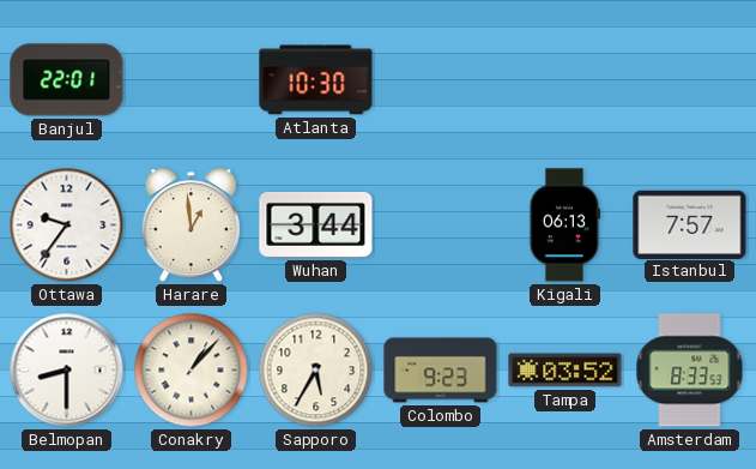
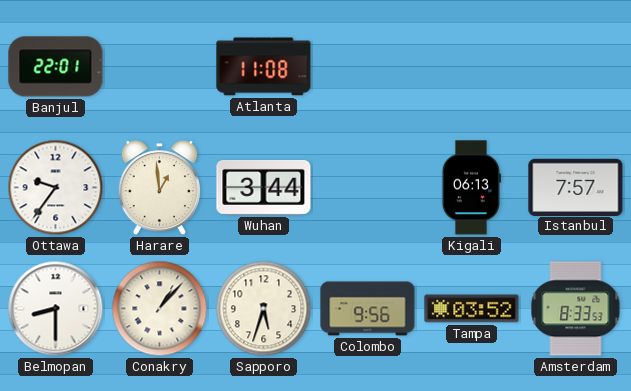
Atlanta: 10:30 -> 11:08 (264, 67)
Sapporo: 5:35 -> 5:33 (264, 309)
Colombo: 9:23 -> 9:56 (368, 309)
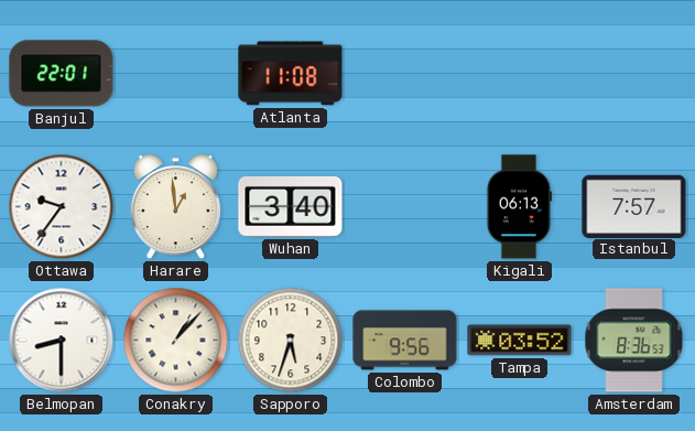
Wuhan: 3:44 -> 3:40 (291, 206)
Amsterdam: 8:33 -> 8:36 (634, 341)
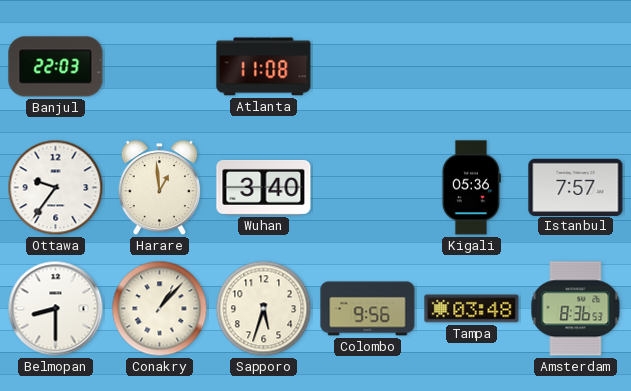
Banjul: 22:01 -> 22:03 (56, 67)
Kigali: 06:13 -> 05:36 (471, 188)
Tampa: 03:52 -> 03:48 (472, 309)
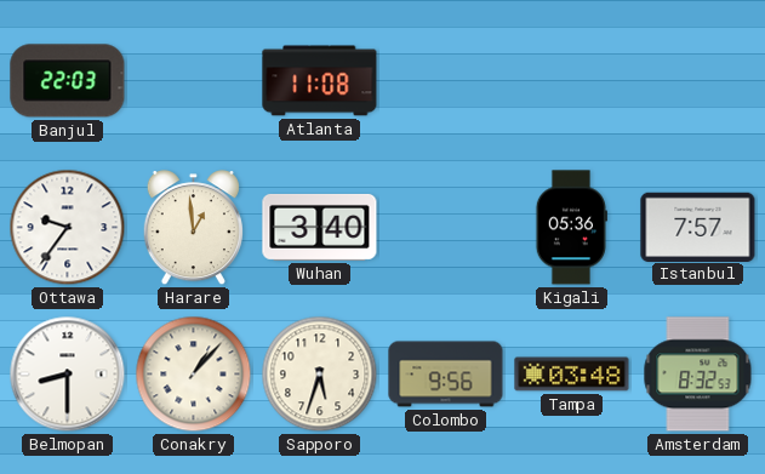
Amsterdam: 8:36 -> 8:32 (698, 375)
